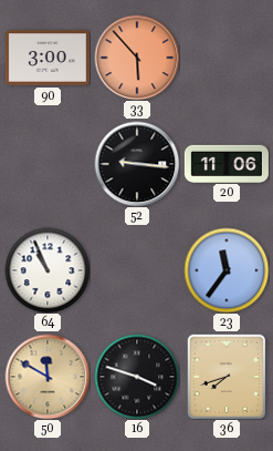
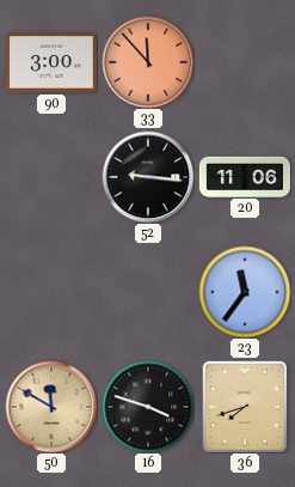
33: 5:53 -> 11:53 (148, 62)
64: 10:56 -> none (48, 270)
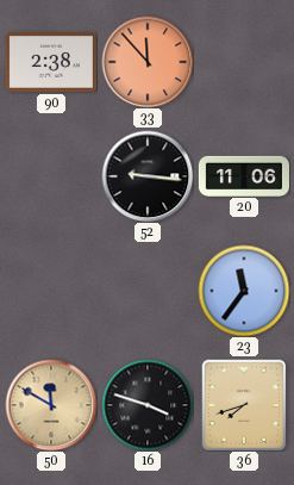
90: 3:00 -> 2:38 (51, 62)
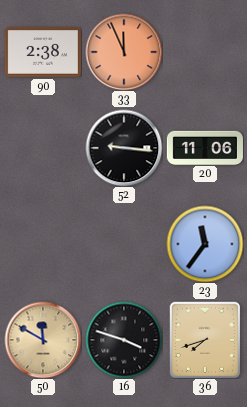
33: 11:53 -> 11:56 (124, 52)
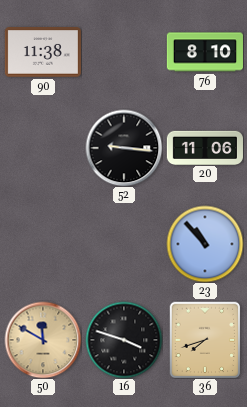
90: 2:38 -> 11:38 (43, 52)
33: 11:56 -> none (124, 52)
76: none -> 8:10 (205, 52)
23: 11:36 -> 10:53 (205, 244)
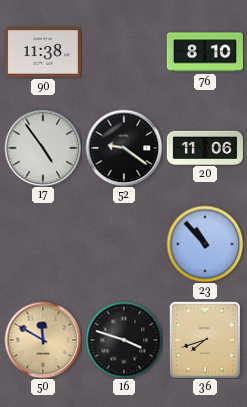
17: none -> 4:54 (43, 148)
52: 9:16 -> 9:21 (124, 148)
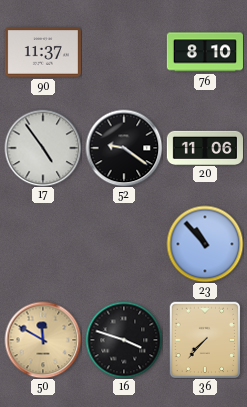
90: 11:38 -> 11:37 (43, 52)
36: 7:42 -> 7:37 (205, 340)
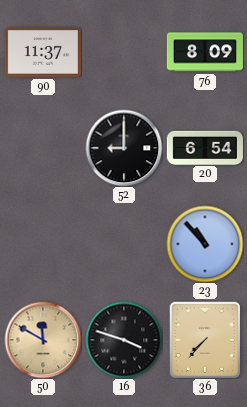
76: 8:10 -> 8:09 (205, 52)
17: 4:54 -> none (43, 148)
52: 9:21 -> 9:00 (124, 148)
20: 11:06 -> 6:54 (205, 147)
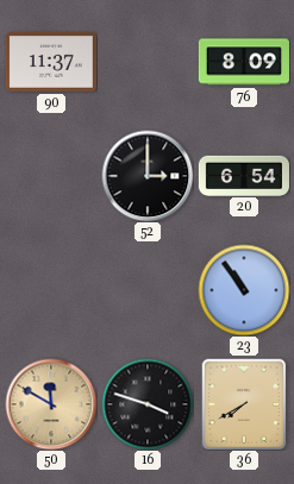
52: 9:00 -> 3:00 (148, 176)
23: 10:53 -> 10:54 (244, 290)
36: 7:37 -> 7:40 (244, 404)
